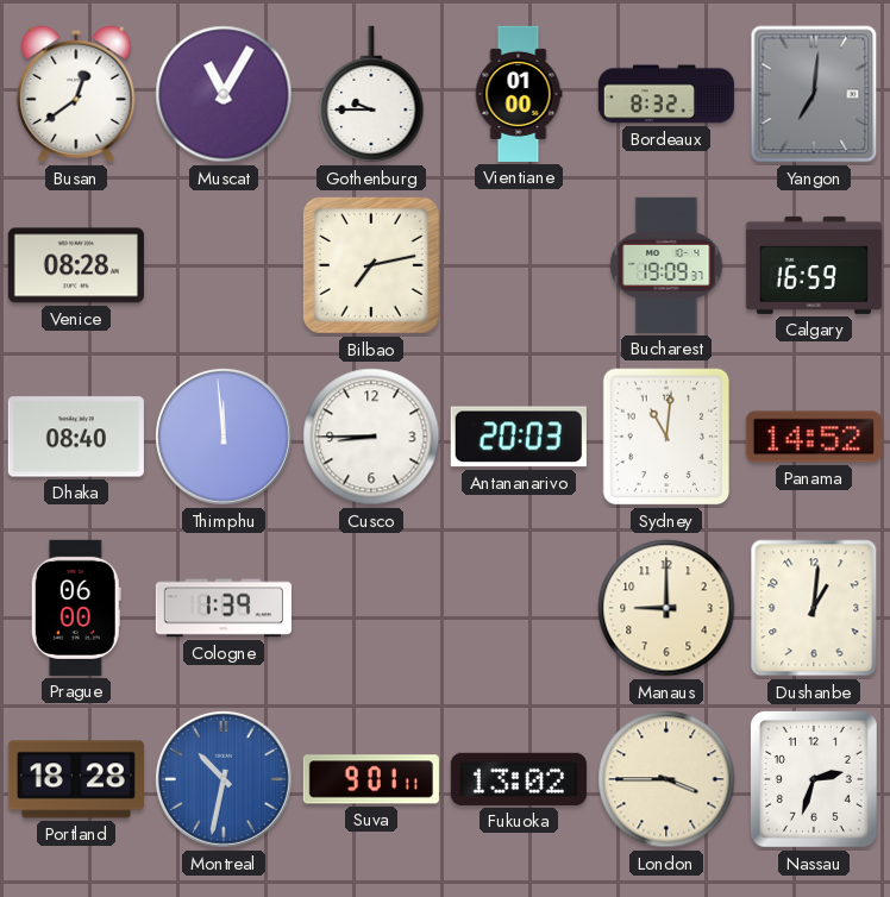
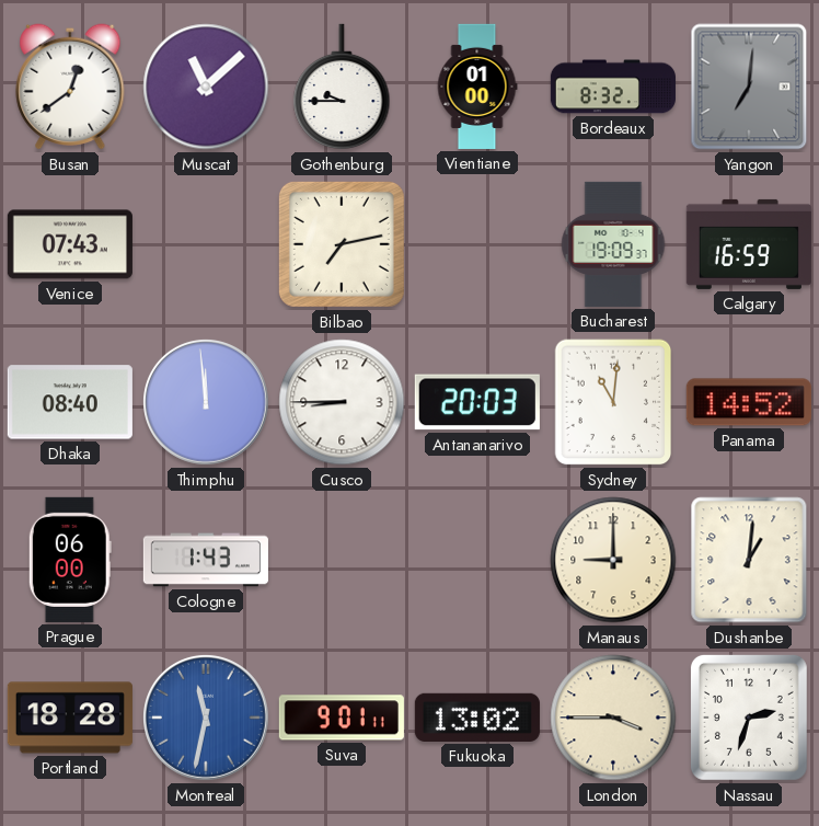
Muscat: 11:05 -> 11:08 (206, 87)
Venice: 08:28 -> 07:43 (70, 244)
Cologne: 1:39 -> 1:43 (206, 560)
Montreal: 10:32 -> 11:32 (206, 718)
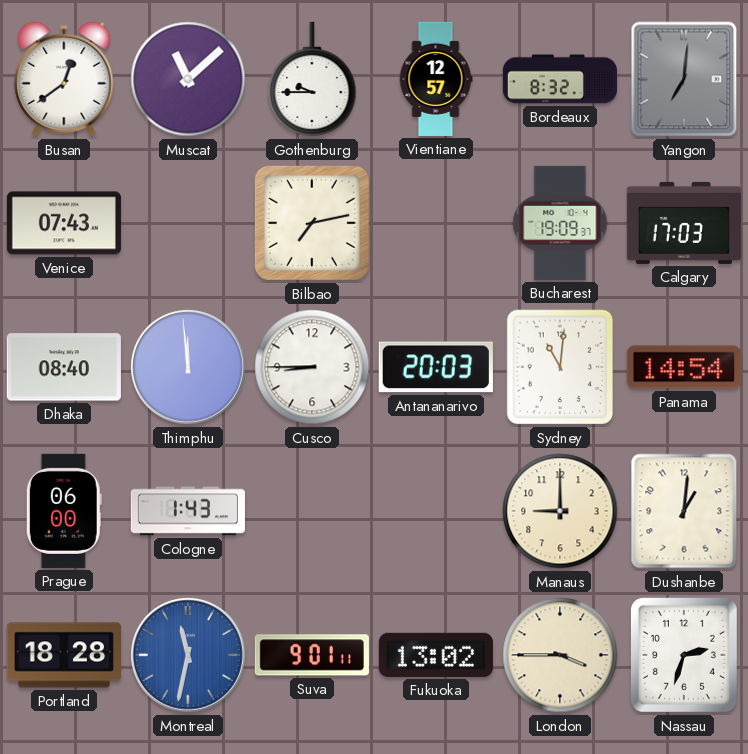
Vientiane: 01:00 -> 12:57 (436, 79)
Calgary: 16:59 -> 17:03 (684, 223)
Panama: 14:52 -> 14:54 (684, 367)
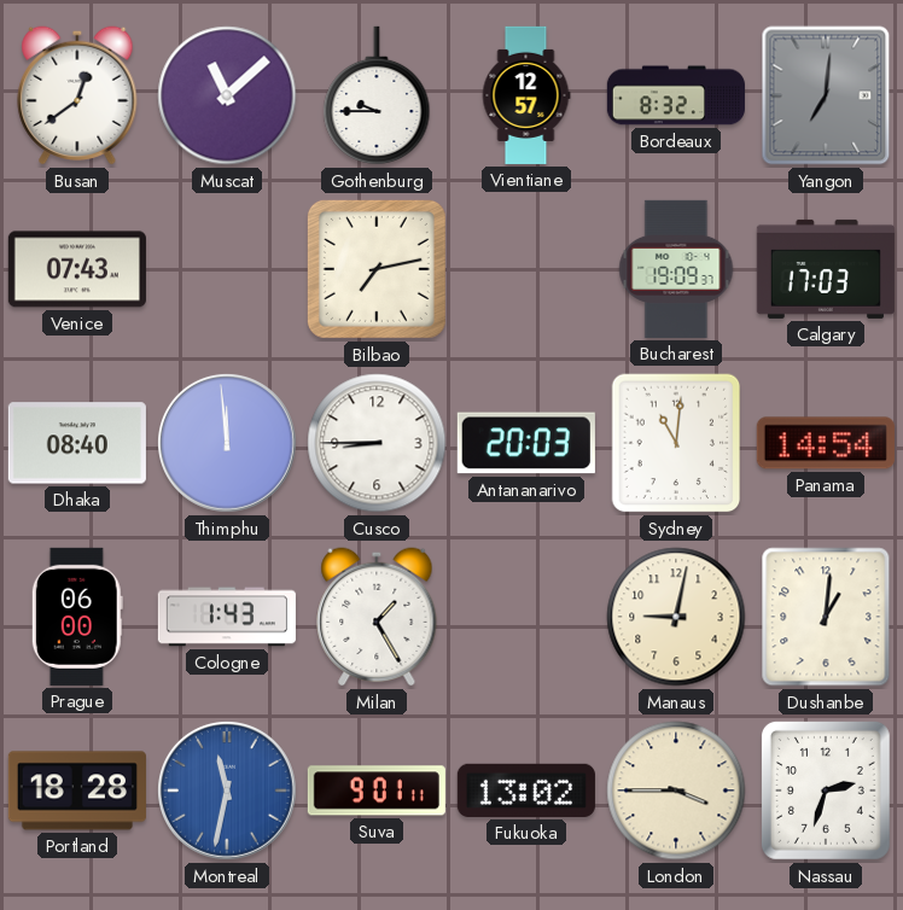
Milan: none -> 1:25 (377, 617)
Manaus: 9:00 -> 9:02 (676, 617)
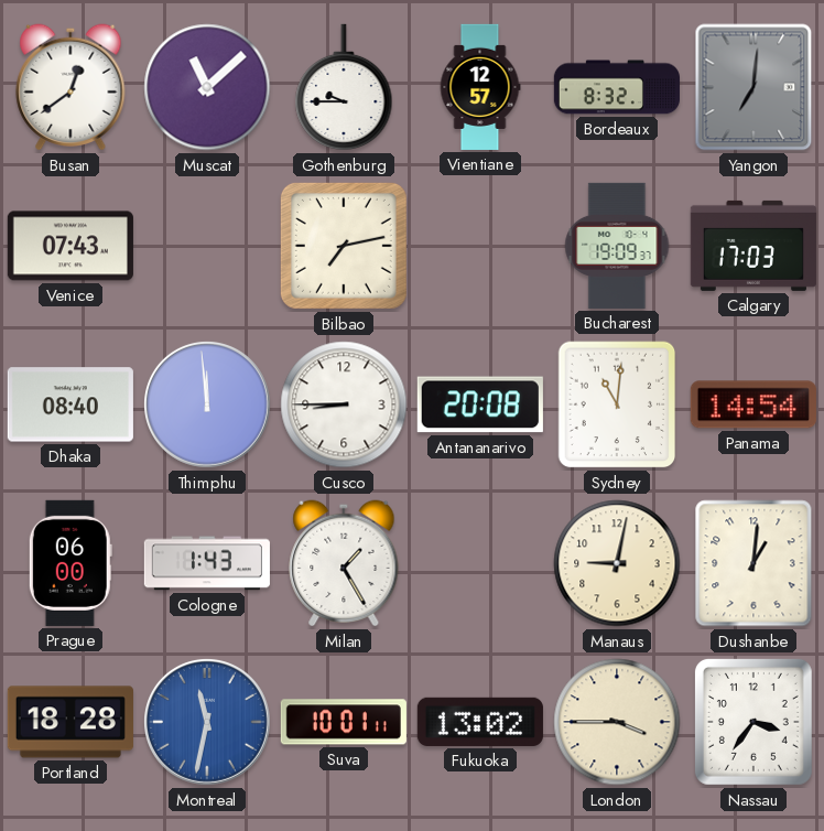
Antananarivo: 20:03 -> 20:08 (480, 404)
Suva: 9:01 -> 10:01 (344, 722)
Nassau: 2:33 -> 3:36 (753, 722)
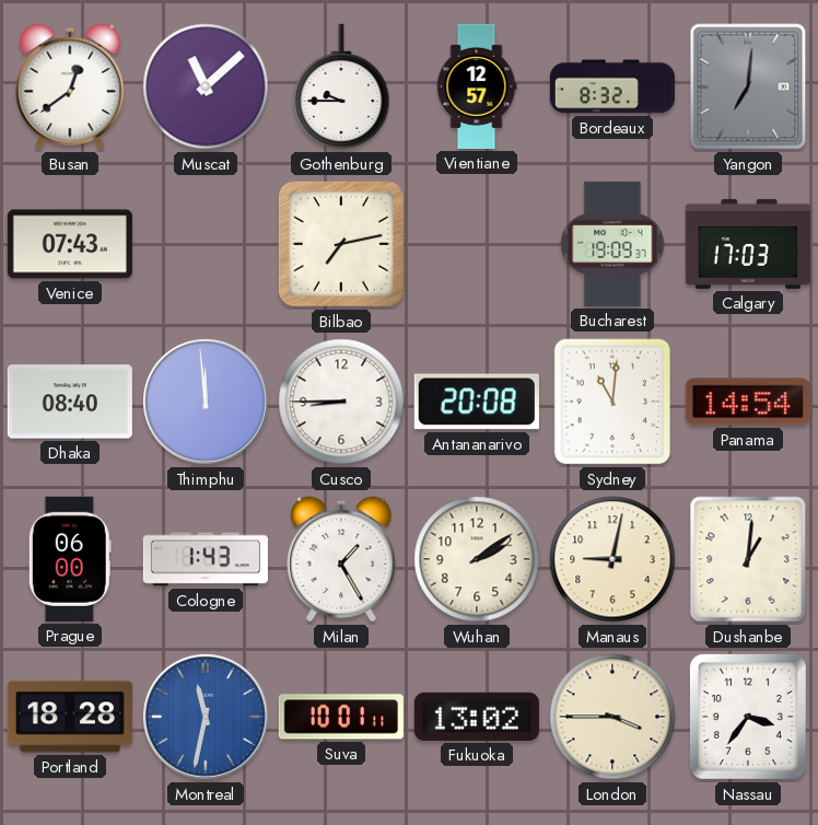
Wuhan: none -> 2:09 (477, 559)
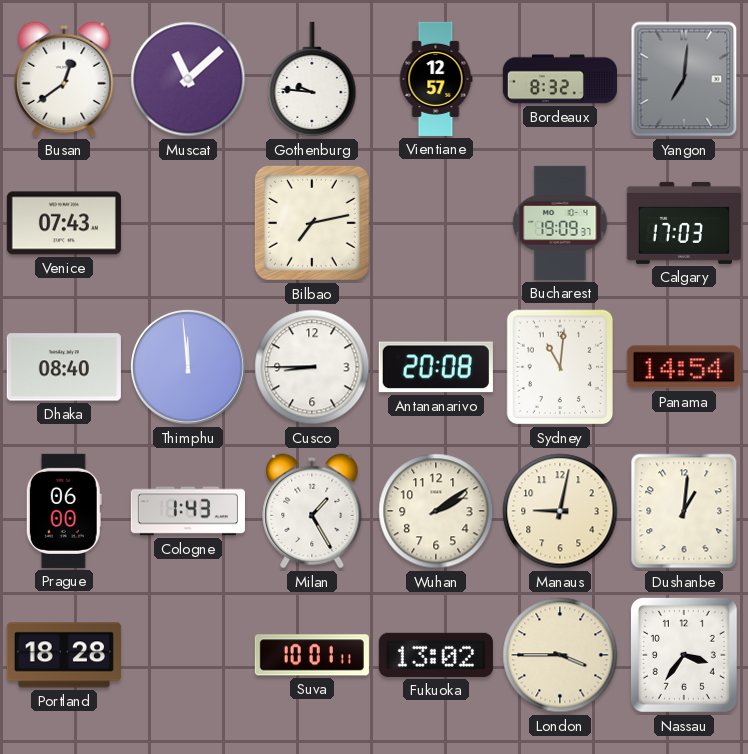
Gothenburg: 9:45 -> 9:46 (312, 79)
Montreal: 11:32 -> none (206, 717)
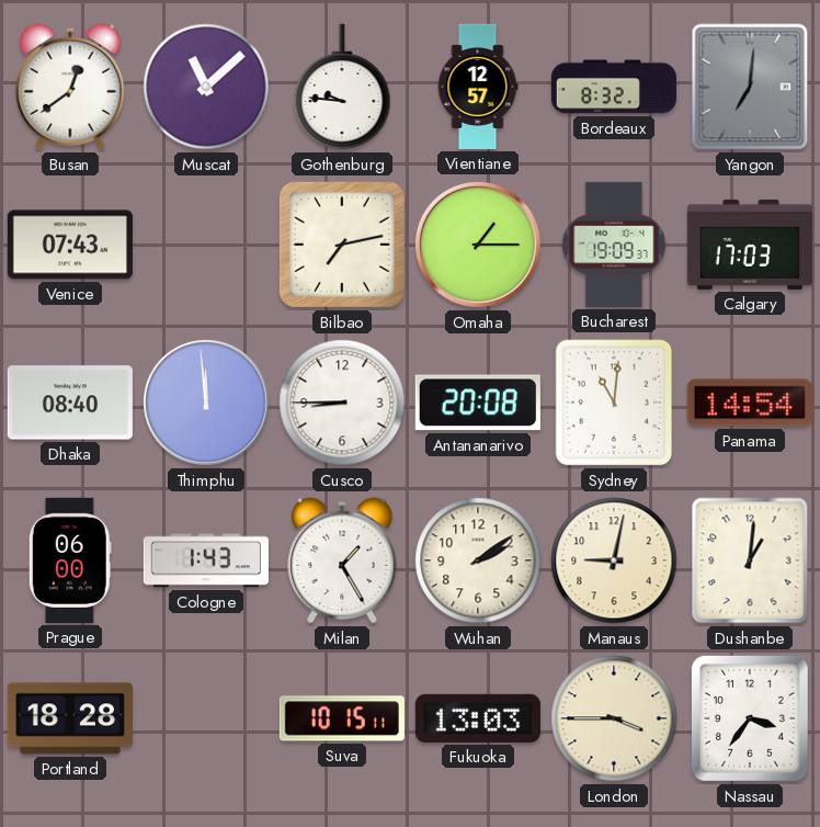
Omaha: none -> 1:15 (478, 245)
Suva: 10:01 -> 10:15 (342, 718)
Fukuoka: 13:02 -> 13:03 (478, 718)
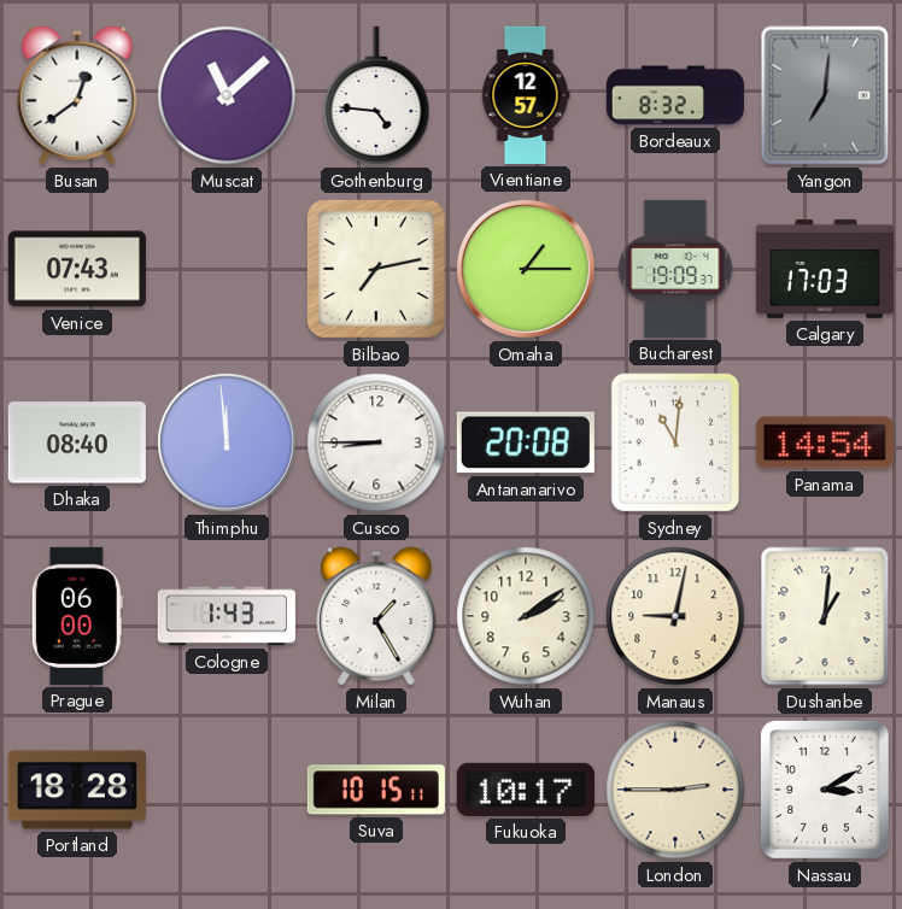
Gothenburg: 9:46 -> 4:46 (376, 95)
Fukuoka: 13:03 -> 10:17 (526, 790)
London: 3:45 -> 2:45 (675, 790)
Nassau: 3:36 -> 3:10 (825, 790)
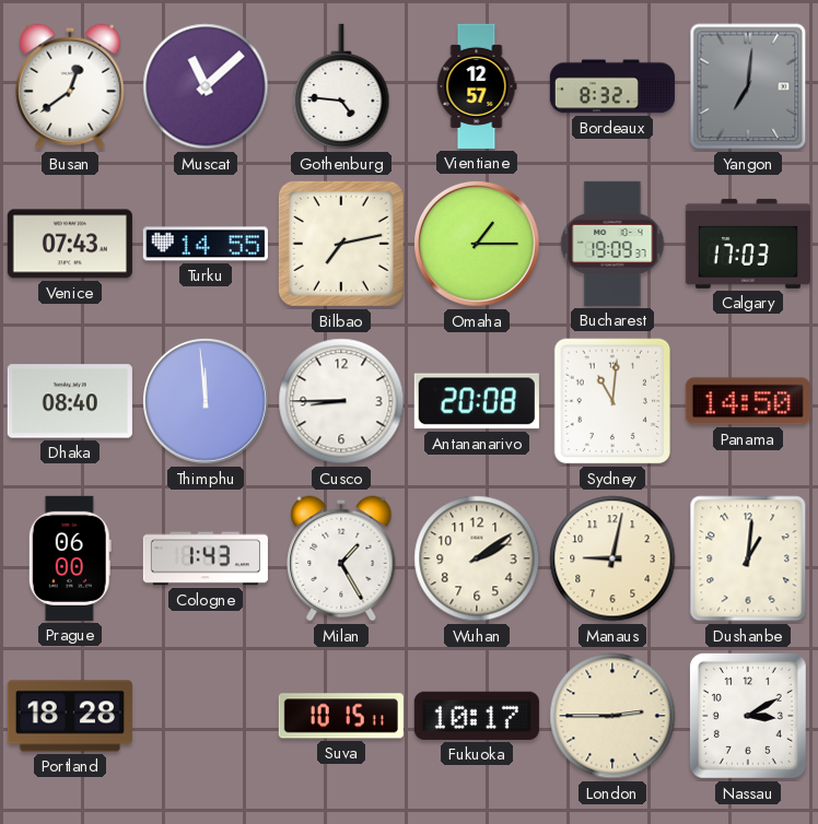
Turku: none -> 14:55 (206, 244)
Panama: 14:54 -> 14:50 (748, 401)
